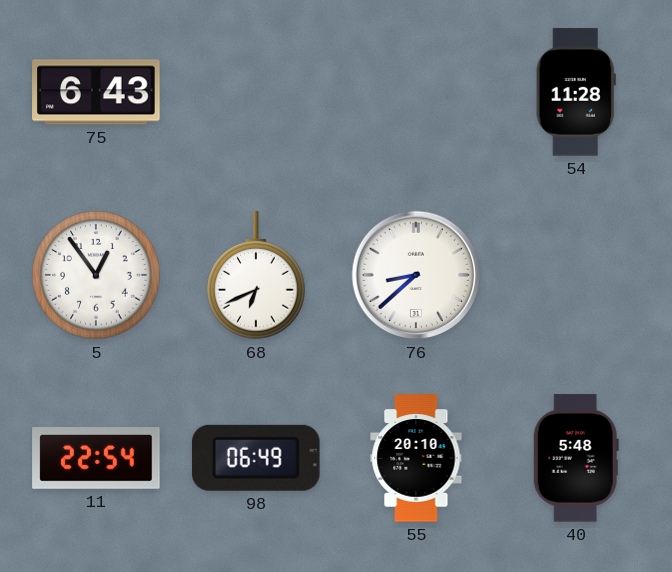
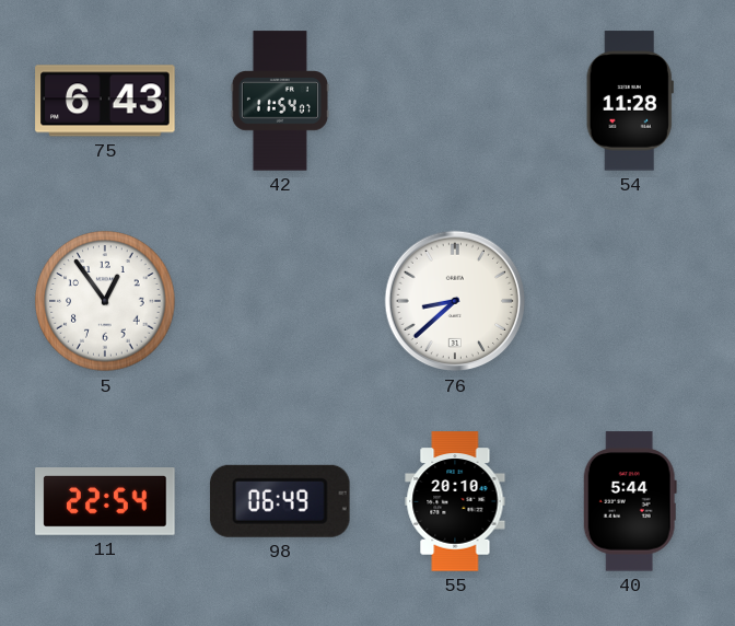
42: none -> 11:54 (280, 101)
68: 6:41 -> none (256, 276)
40: 5:48 -> 5:44 (630, 501)
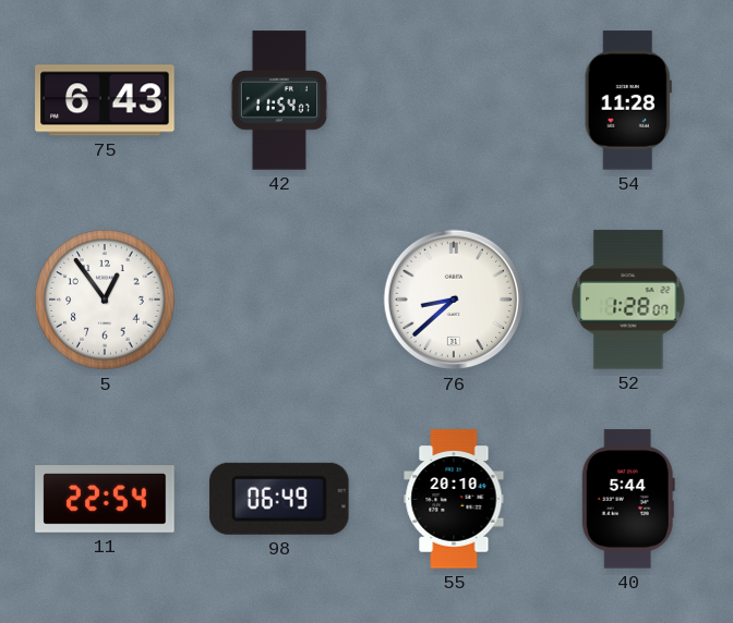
52: none -> 1:28 (628, 300)
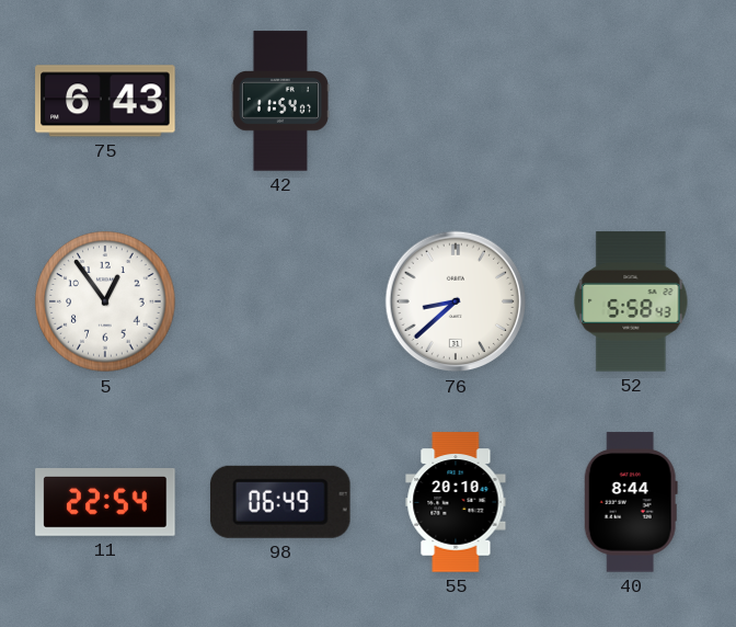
54: 11:28 -> none (628, 100)
52: 1:28 -> 5:58 (631, 301)
40: 5:44 -> 8:44 (631, 502)
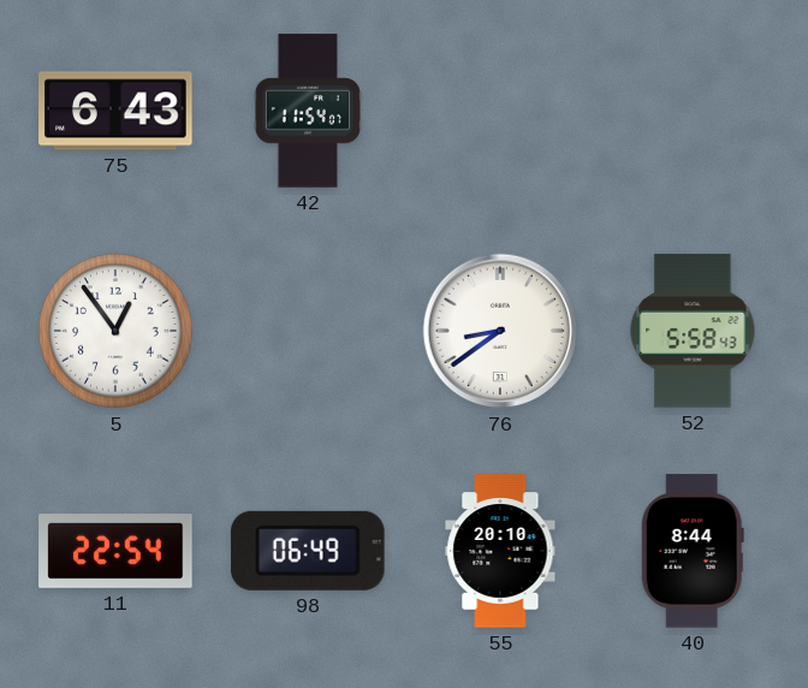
76: 8:38 -> 8:39 (500, 331)
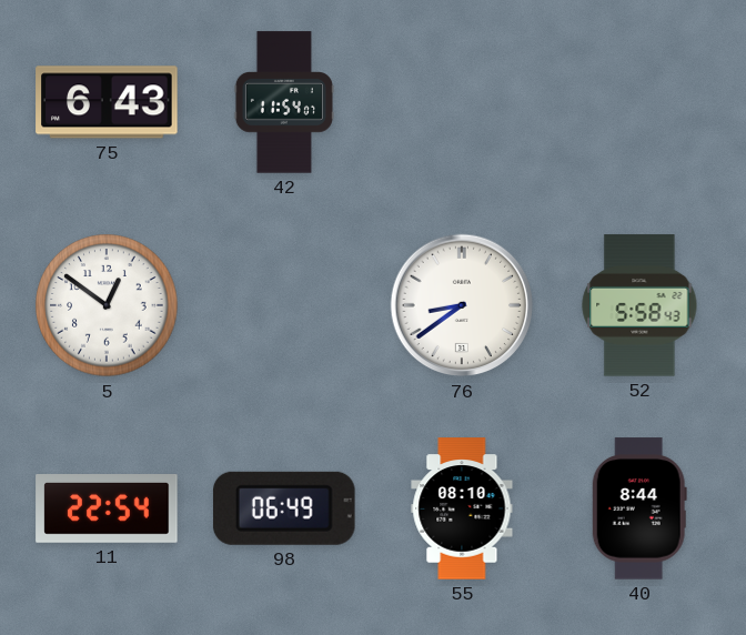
5: 12:54 -> 12:51 (107, 305)
55: 20:10 -> 08:10 (462, 508)
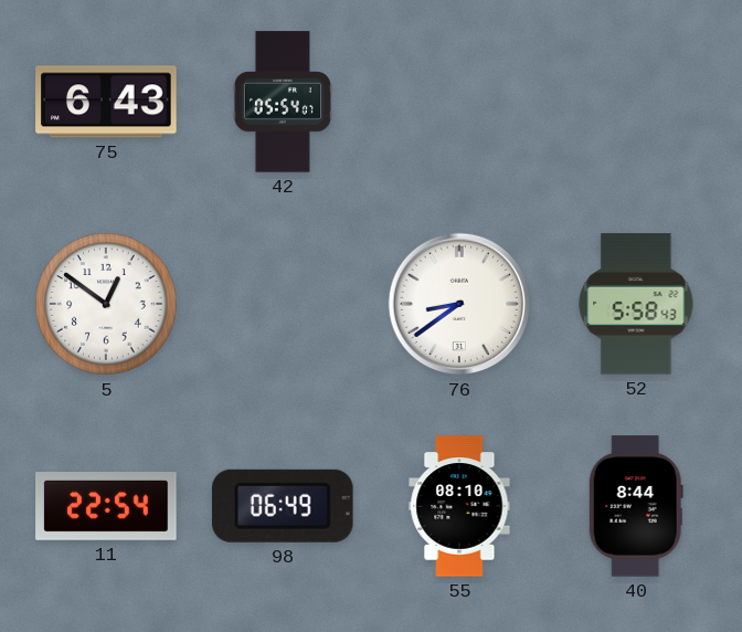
42: 11:54 -> 05:54 (283, 102)
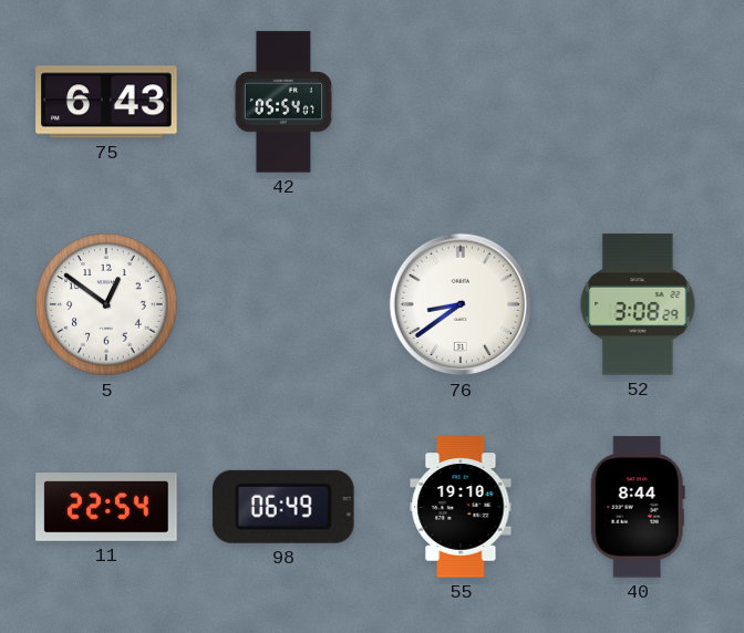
52: 5:58 -> 3:08 (638, 304)
55: 08:10 -> 19:10 (461, 507)
